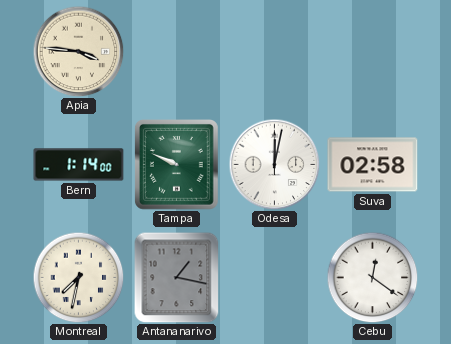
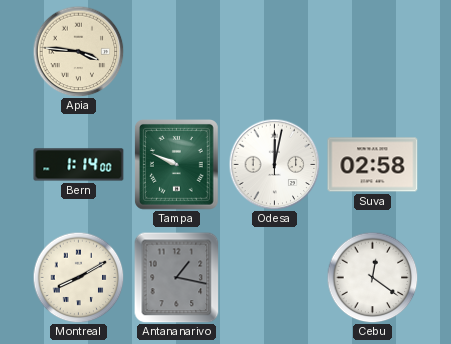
Montreal: 7:32 -> 8:10 (78, 277)
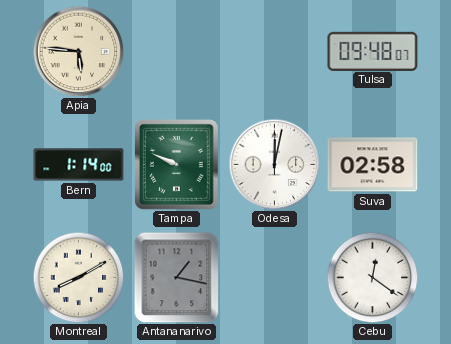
Apia: 3:46 -> 5:46 (78, 51)
Tulsa: none -> 09:48 (373, 51)
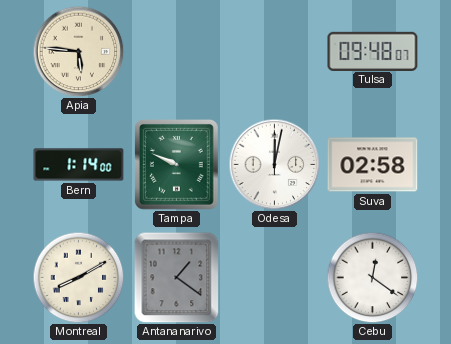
Antananarivo: 1:17 -> 1:21 (177, 277)
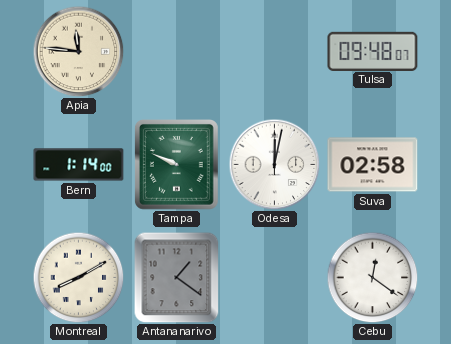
Apia: 5:46 -> 11:46 (78, 51)
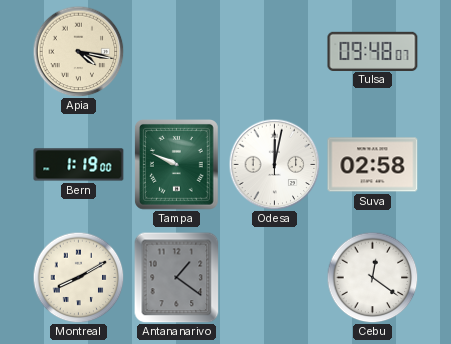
Apia: 11:46 -> 4:17 (78, 51)
Bern: 1:14 -> 1:19 (79, 165)
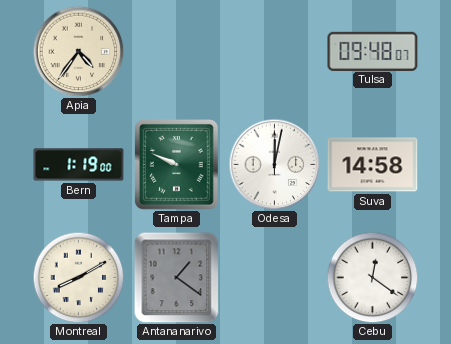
Apia: 4:17 -> 4:36 (78, 51)
Suva: 02:58 -> 14:58 (373, 165)
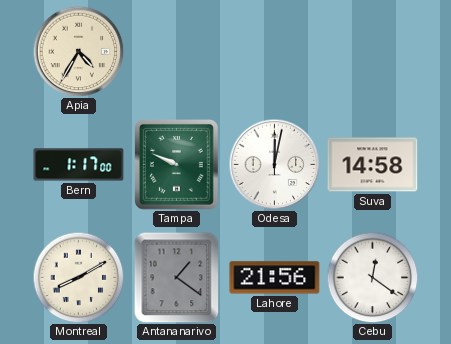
Apia: 4:36 -> 4:35 (78, 51)
Tulsa: 09:48 -> none (373, 51)
Bern: 1:19 -> 1:17 (79, 165)
Lahore: none -> 21:56 (275, 278)
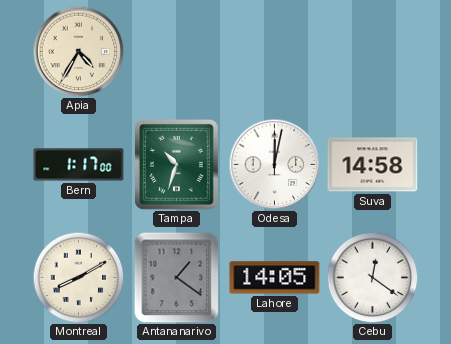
Tampa: 9:49 -> 10:33 (177, 165)
Lahore: 21:56 -> 14:05 (275, 278)
